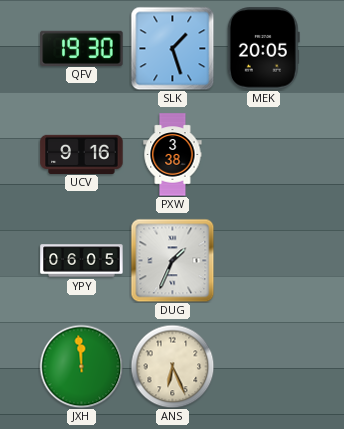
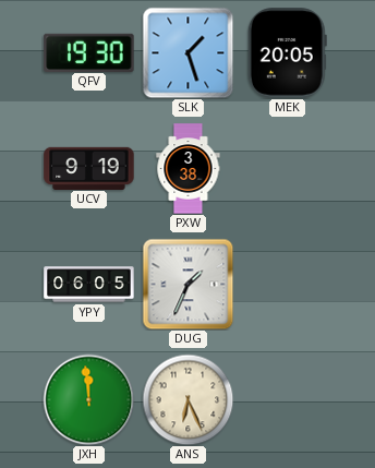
UCV: 9:16 -> 9:19 (89, 168)
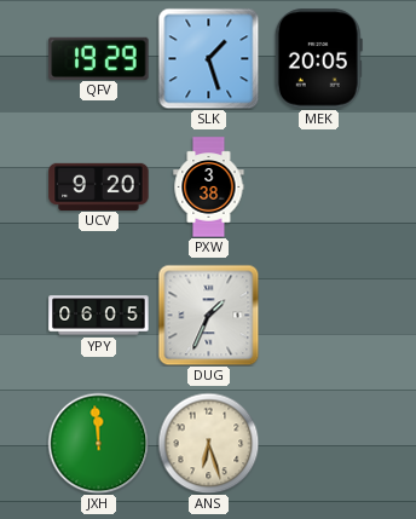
QFV: 19:30 -> 19:29 (99, 58)
UCV: 9:19 -> 9:20 (99, 186)
ANS: 6:26 -> 6:27 (208, 443)
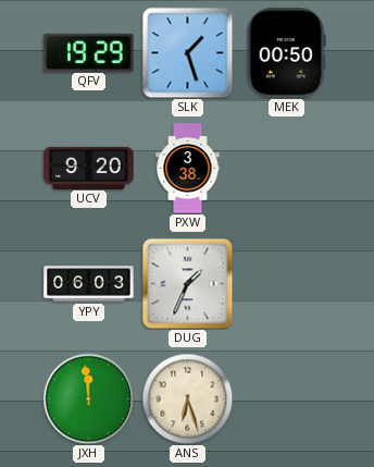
MEK: 20:05 -> 00:50 (286, 53)
YPY: 06:05 -> 06:03 (89, 284)
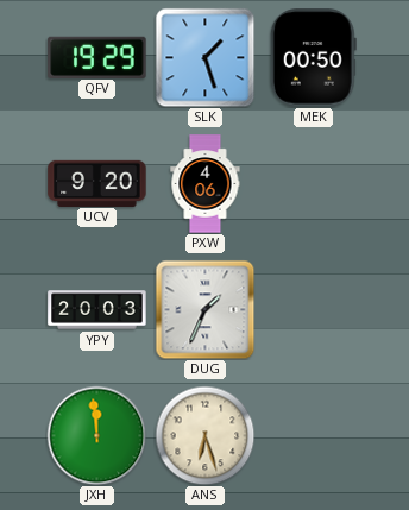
PXW: 3:38 -> 4:06 (206, 184)
YPY: 06:03 -> 20:03 (97, 310)
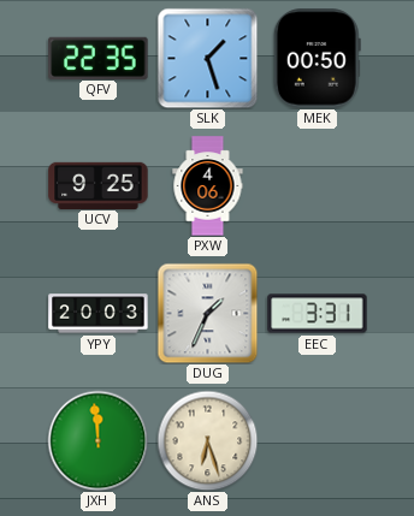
QFV: 19:29 -> 22:35 (99, 58)
UCV: 9:20 -> 9:25 (99, 185)
EEC: none -> 3:31 (318, 314)
